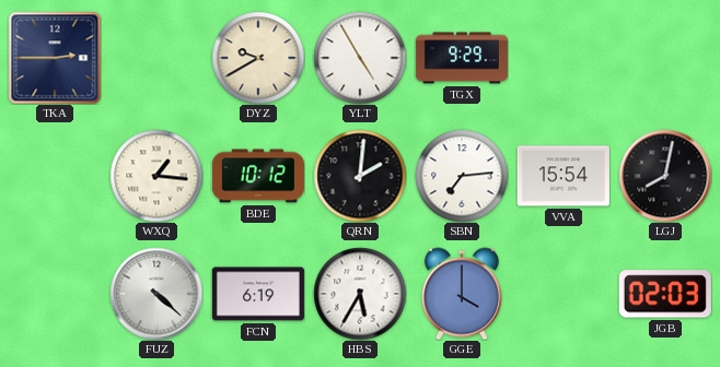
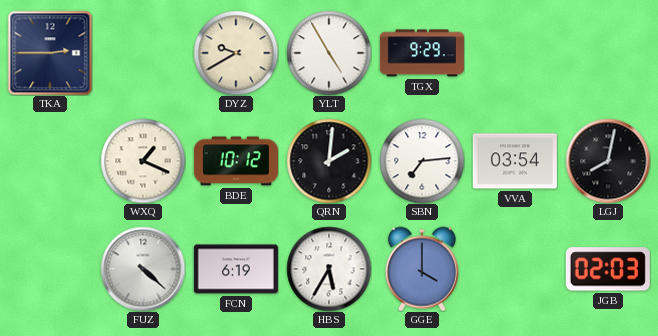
WXQ: 1:16 -> 1:19 (143, 161)
VVA: 15:54 -> 03:54 (515, 161)
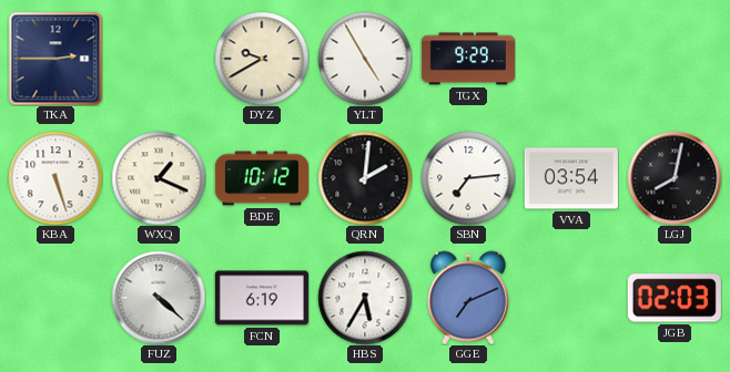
KBA: none -> 5:27 (55, 178)
GGE: 4:00 -> 7:11 (468, 298)
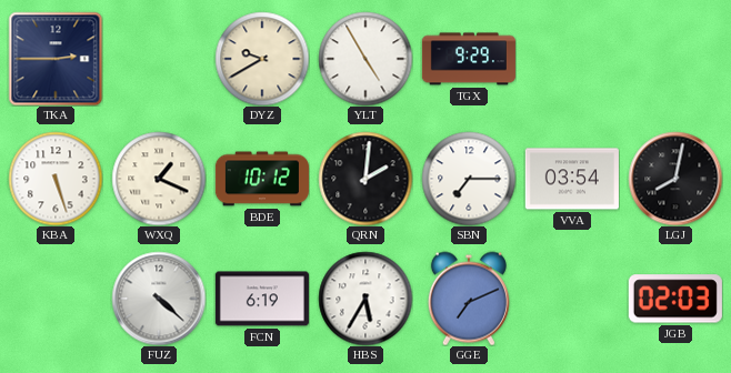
SBN: 7:14 -> 7:15 (469, 179)
